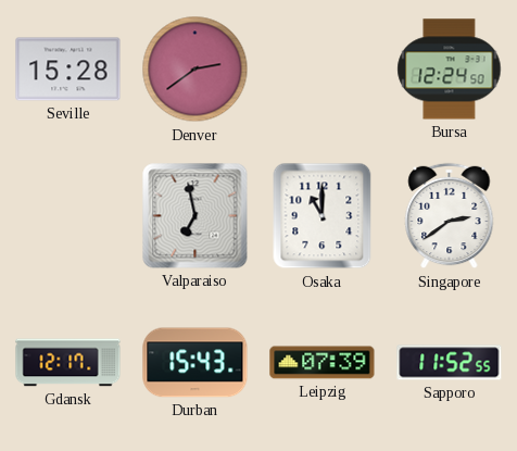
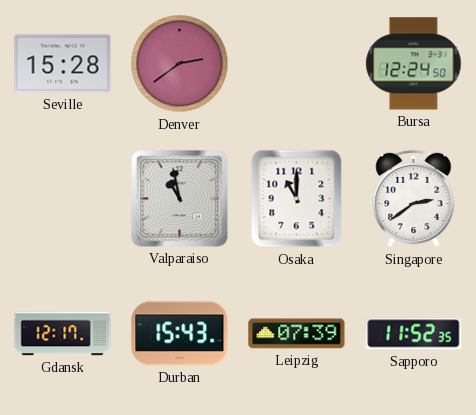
Valparaiso: 6:58 -> 10:58 (180, 199)
Sapporo: 11:52:55 -> 11:52:35 (414, 334)
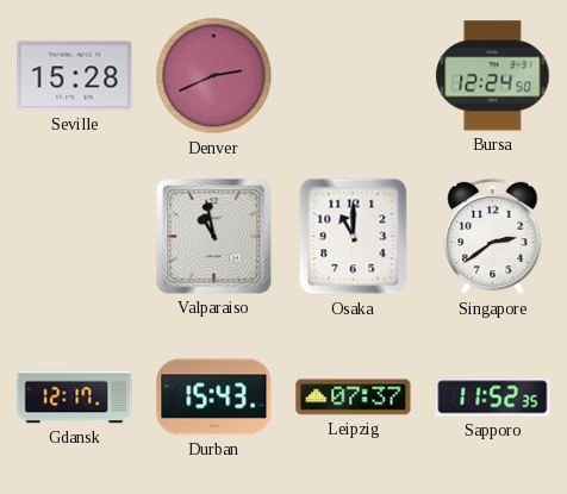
Denver: 2:39 -> 2:41 (214, 76)
Leipzig: 07:39 -> 07:37 (354, 398)
